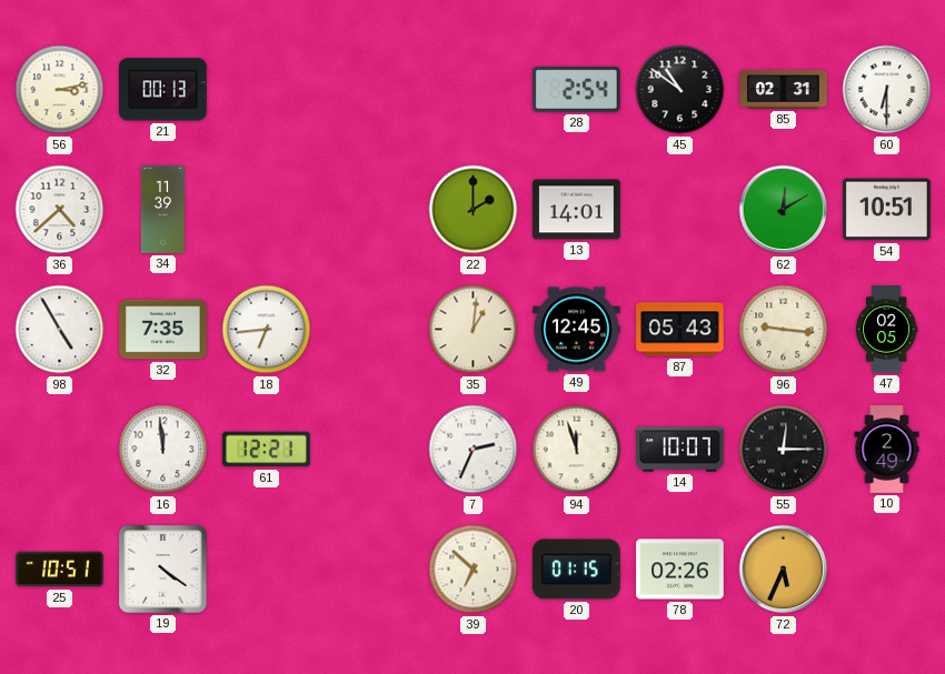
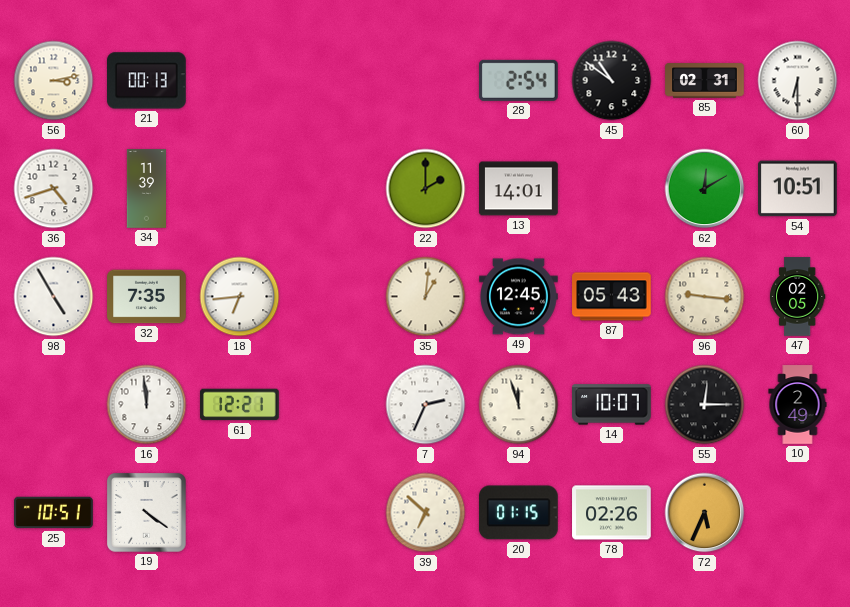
36: 4:38 -> 4:42 (54, 189)
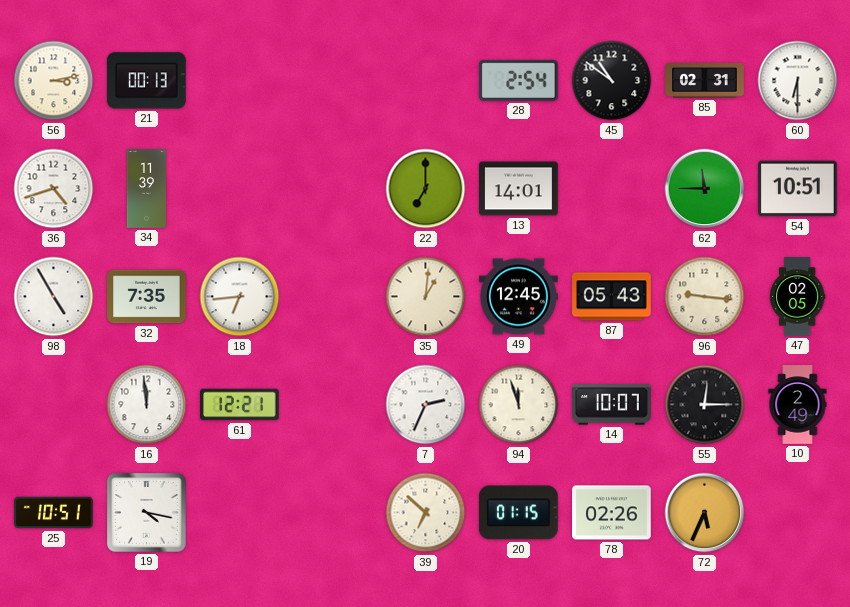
22: 2:00 -> 7:00 (426, 189)
62: 12:10 -> 11:45 (705, 189)
19: 4:21 -> 4:17 (147, 513)
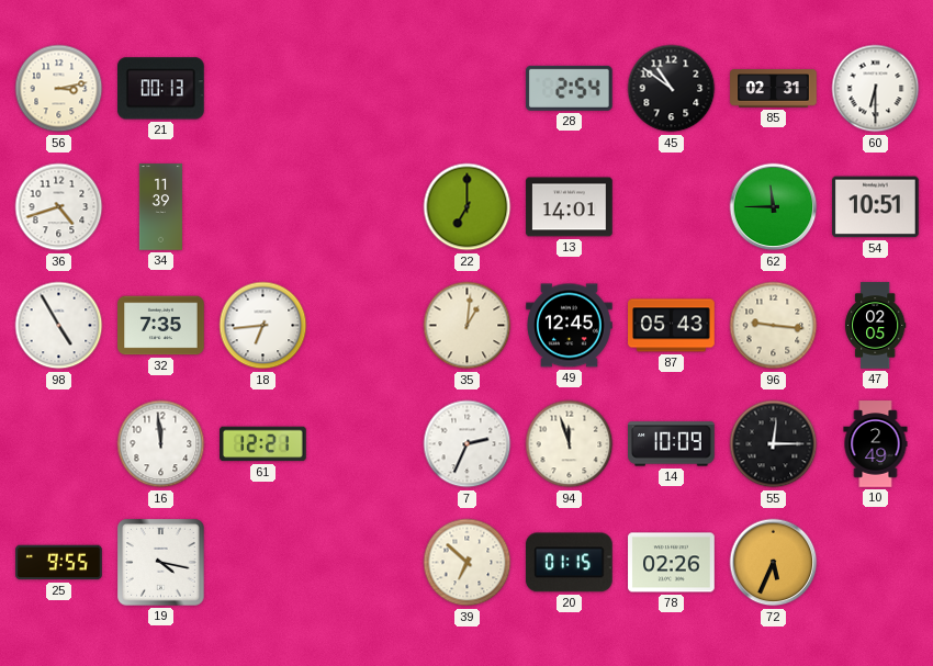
14: 10:07 -> 10:09 (672, 444)
25: 10:51 -> 9:55 (59, 563)
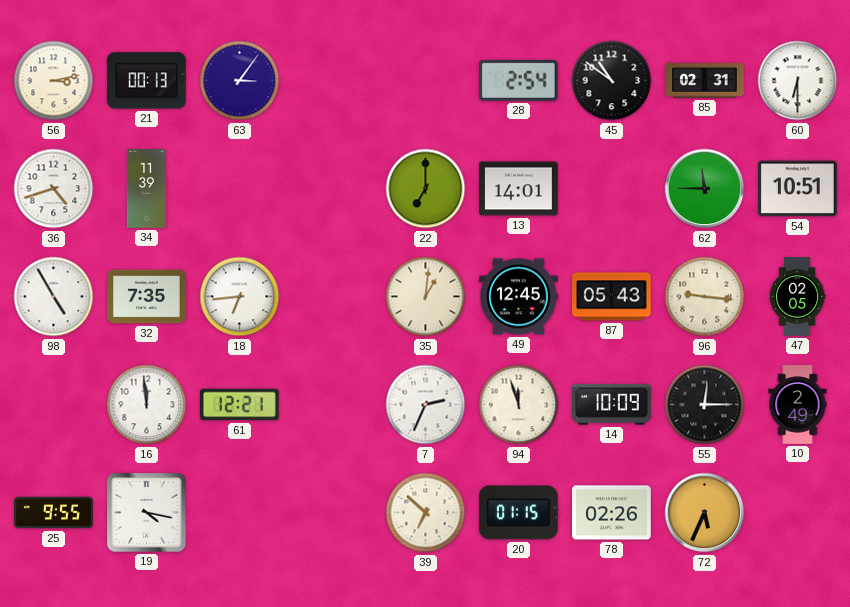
63: none -> 3:06 (240, 81)
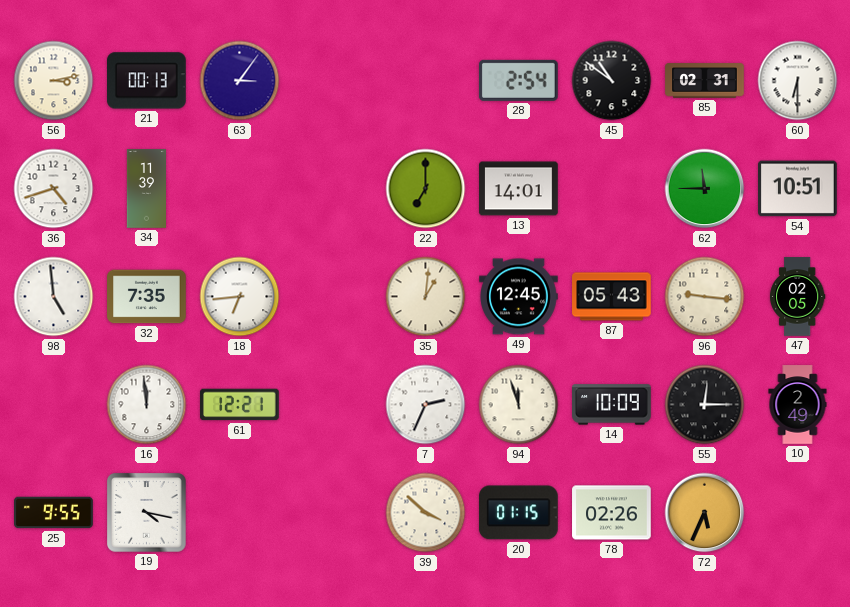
98: 4:55 -> 4:59 (54, 297)
39: 6:52 -> 3:52 (426, 513)
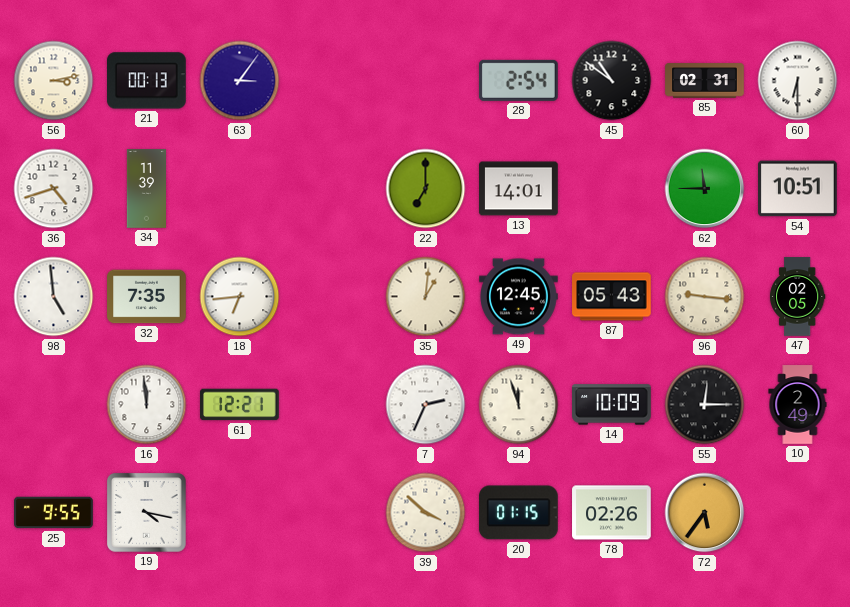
72: 5:34 -> 5:36 (705, 513)
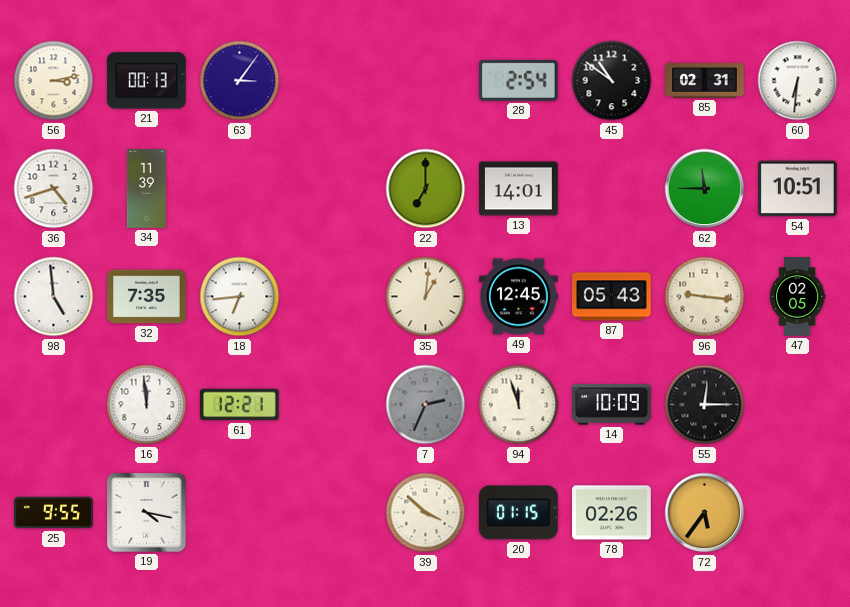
60: 6:30 -> 6:31 (798, 81)
7 dial: white -> grey (426, 405)
10: 2:49 -> none (798, 405)
